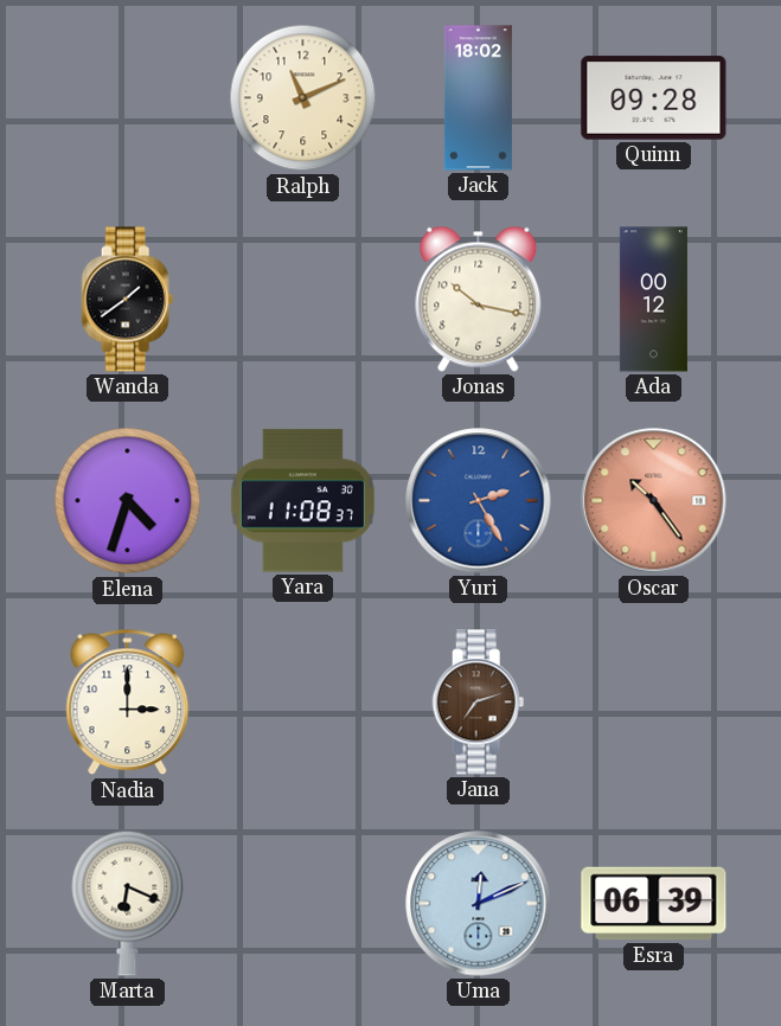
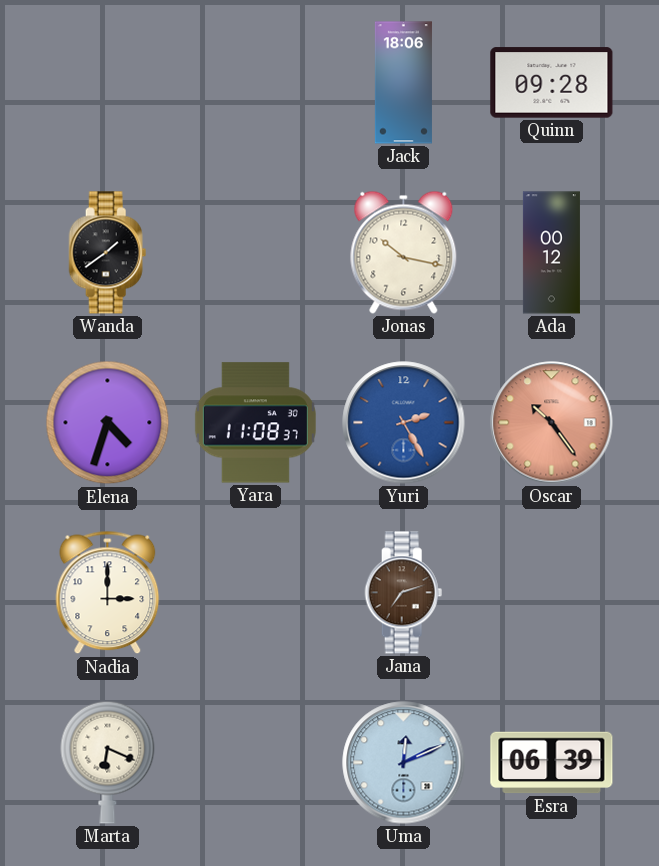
Ralph: 11:11 -> none (303, 98)
Jack: 18:02 -> 18:06 (403, 83)
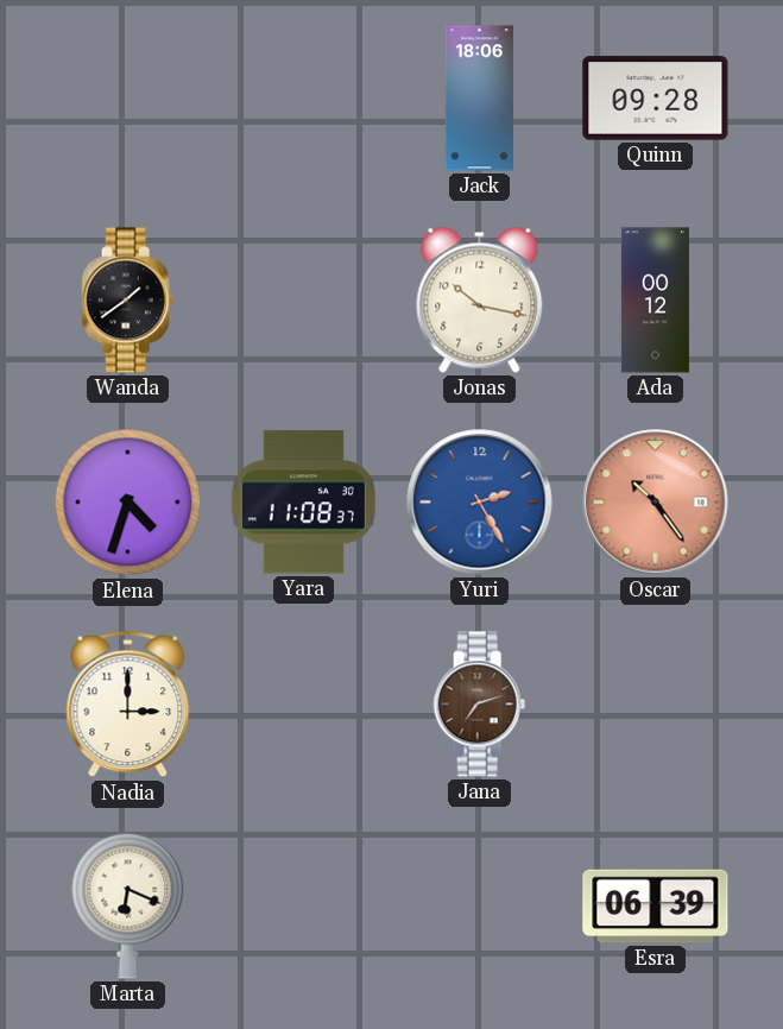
Uma: 12:11 -> none (404, 763)
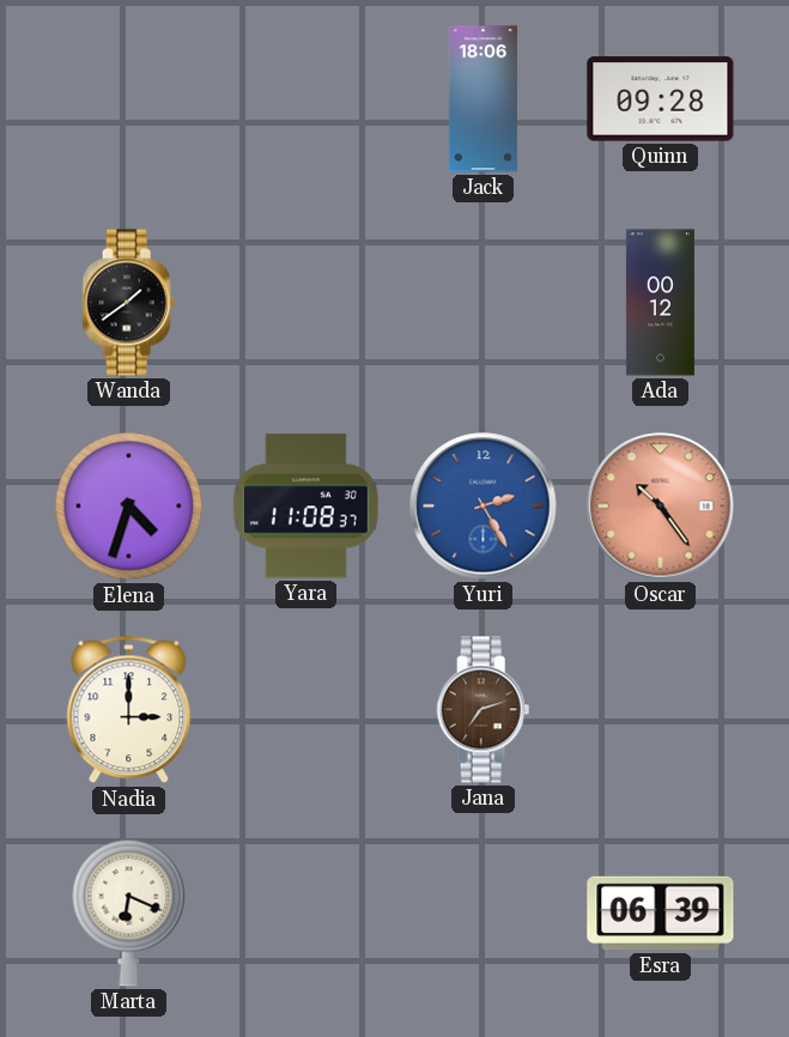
Jonas: 10:17 -> none (480, 299)
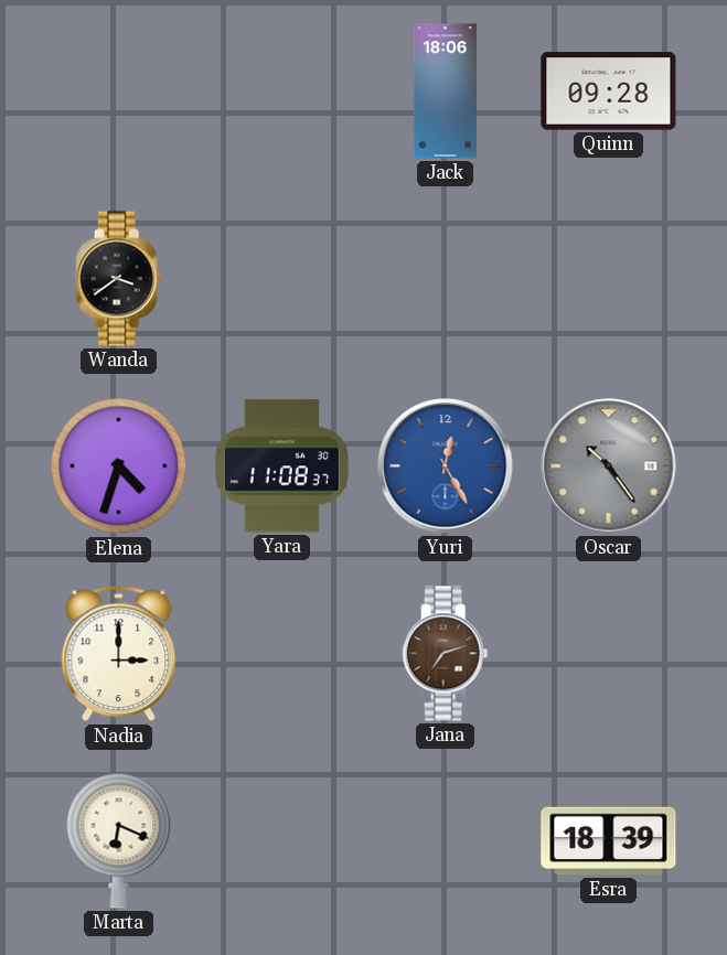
Wanda: 1:39 -> 3:39 (119, 279)
Ada: 00:12 -> none (660, 303)
Yuri: 2:25 -> 12:25 (446, 466)
Oscar dial: salmon -> grey (609, 466)
Esra: 06:39 -> 18:39 (609, 841)
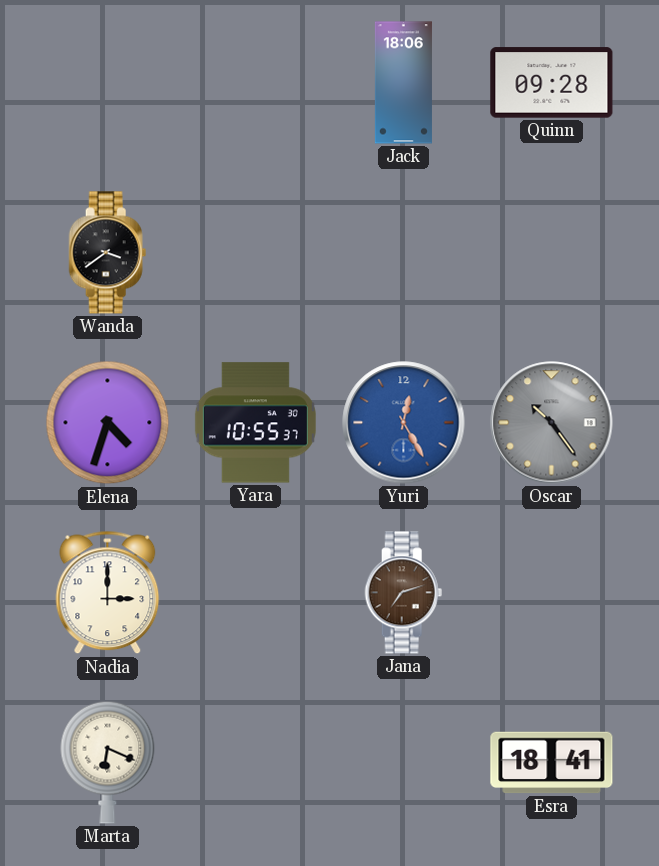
Yara: 11:08 -> 10:55 (255, 423)
Esra: 18:39 -> 18:41 (552, 763)
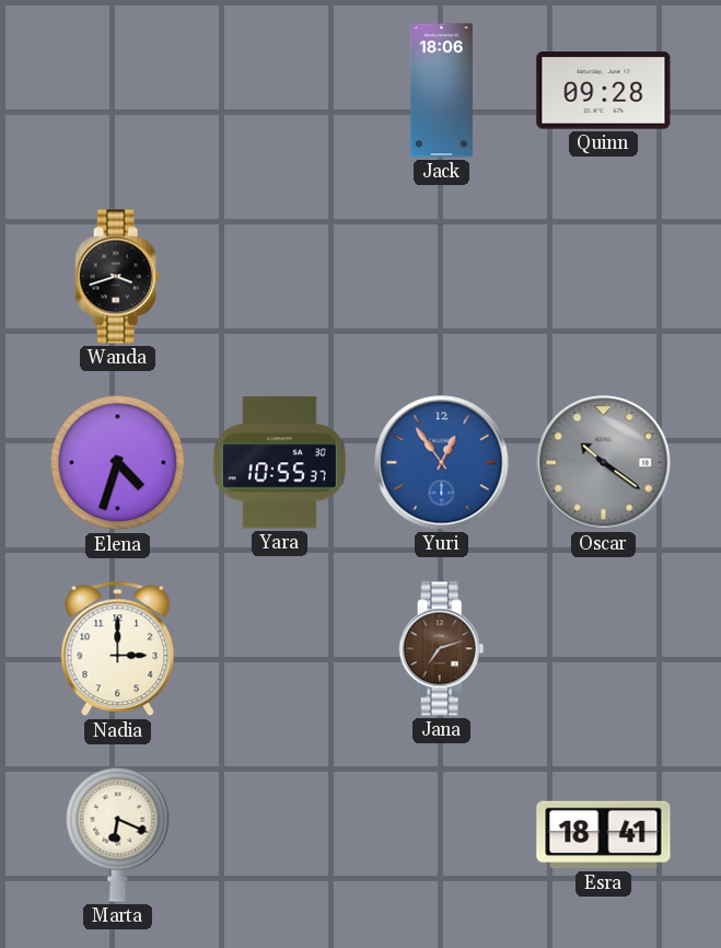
Wanda: 3:39 -> 3:42 (118, 277)
Yuri: 12:25 -> 12:54 (442, 463)
Oscar: 10:24 -> 10:21 (604, 463)
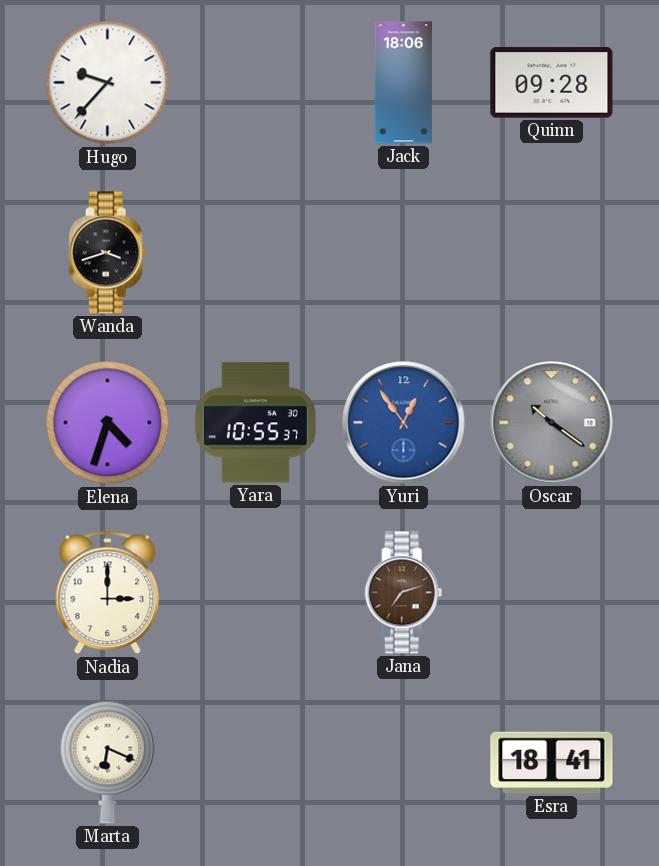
Hugo: none -> 9:37 (108, 83)
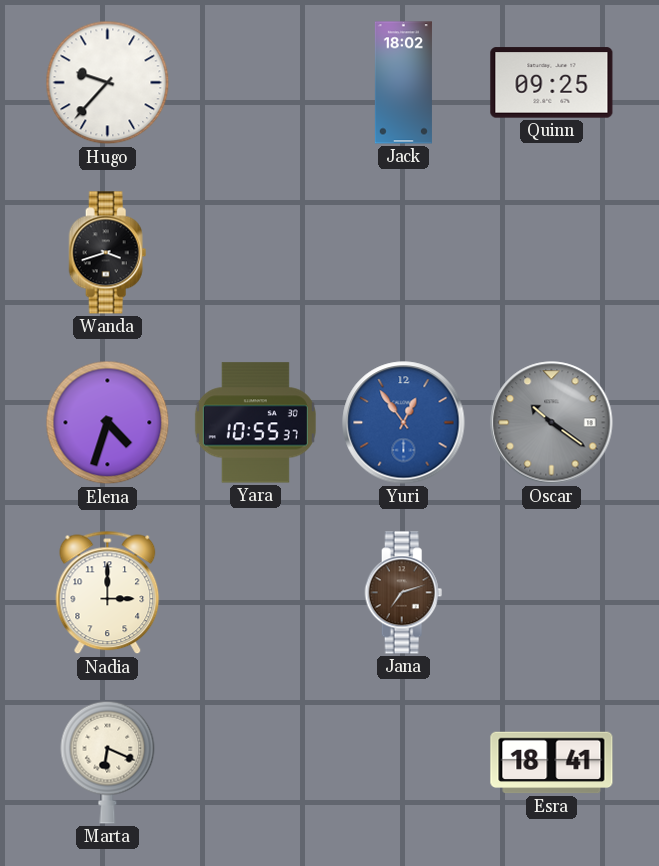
Jack: 18:06 -> 18:02 (403, 83)
Quinn: 09:28 -> 09:25 (552, 83)
